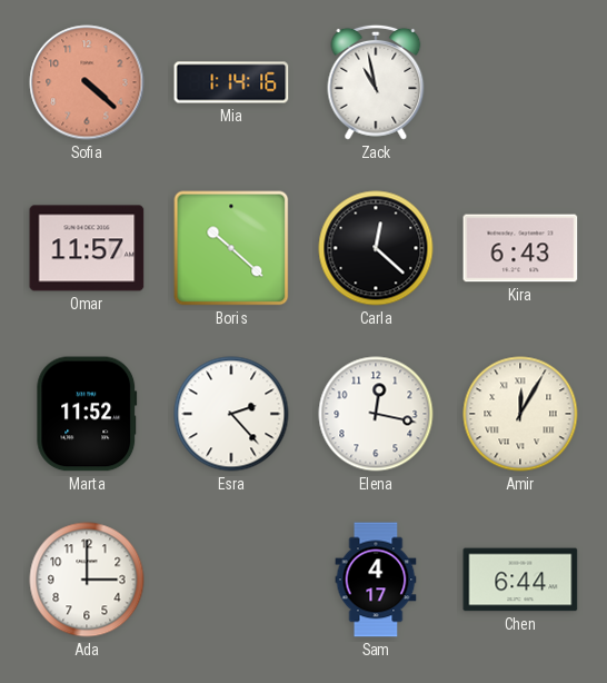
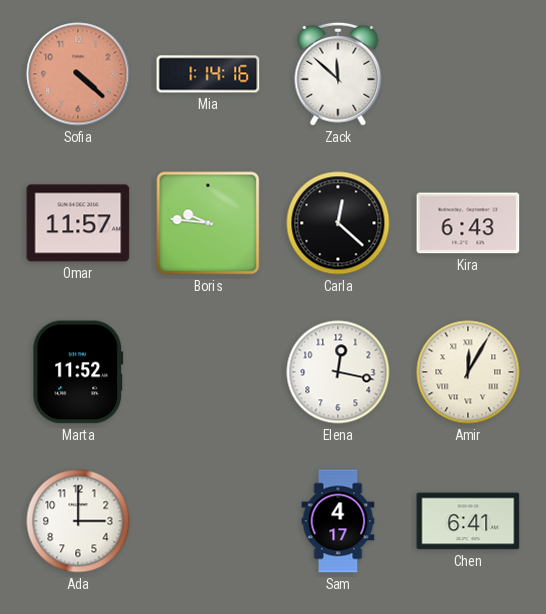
Zack: 10:58 -> 11:52 (338, 74)
Boris: 10:22 -> 9:46 (208, 223)
Esra: 2:23 -> none (231, 414)
Chen: 6:44 -> 6:41 (468, 521)
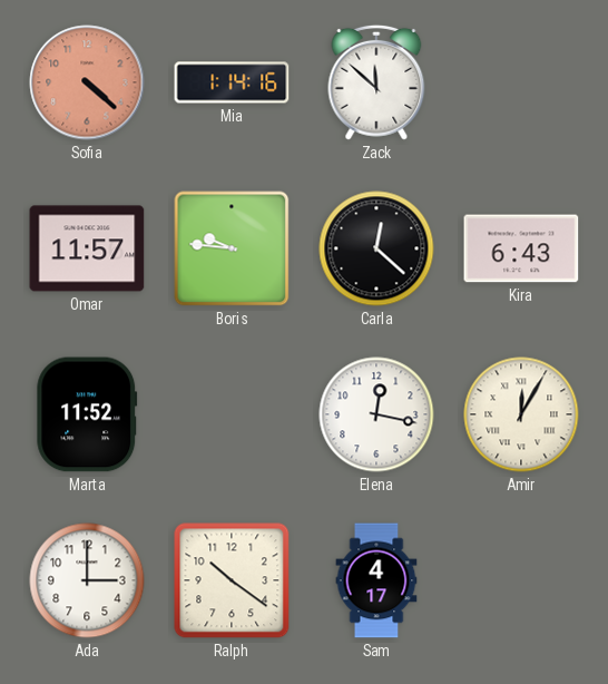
Ralph: none -> 10:21 (232, 580)
Chen: 6:41 -> none (468, 521)
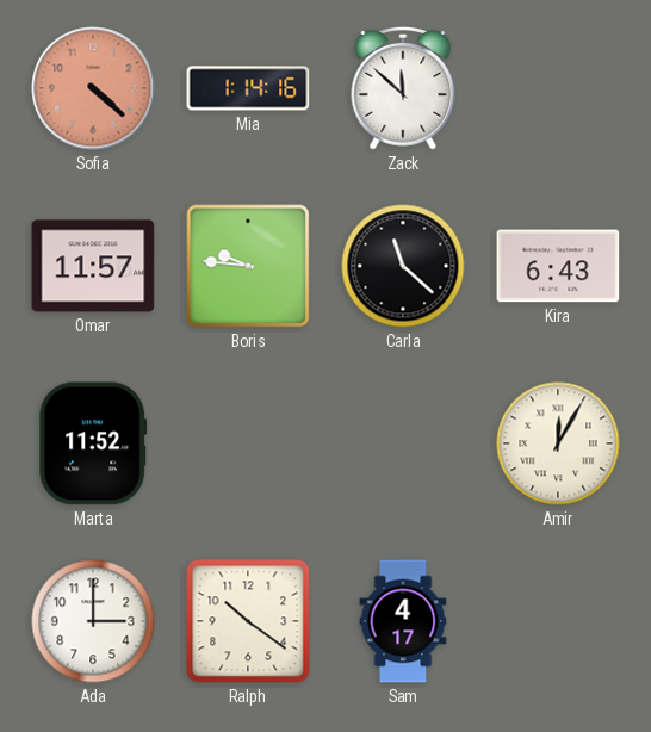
Carla: 12:22 -> 11:22 (403, 266)
Elena: 12:17 -> none (376, 414)
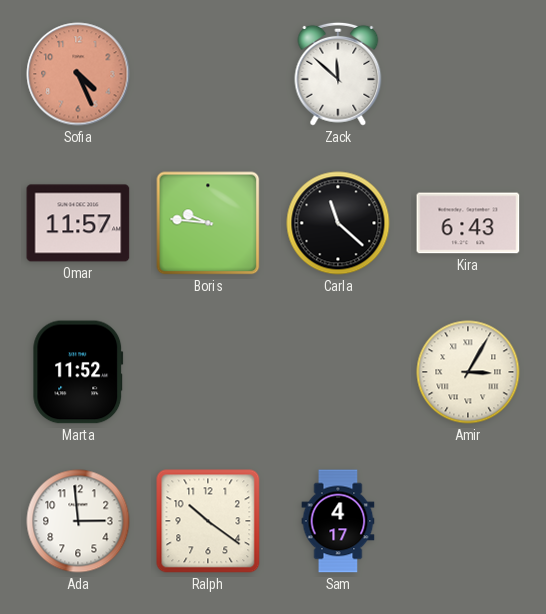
Sofia: 4:22 -> 4:26 (78, 74)
Mia: 1:14 -> none (248, 88)
Amir: 12:05 -> 3:05 (468, 372)
Ada: 3:00 -> 2:59 (78, 521)
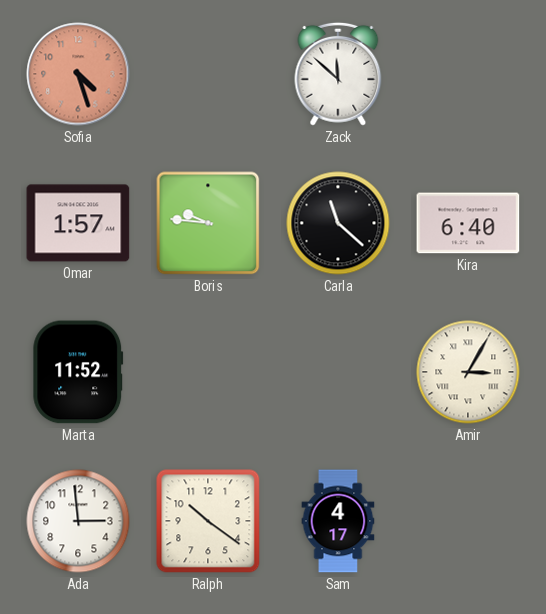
Sofia: 4:26 -> 4:27 (78, 74)
Omar: 11:57 -> 1:57 (78, 223)
Kira: 6:43 -> 6:40 (468, 223)
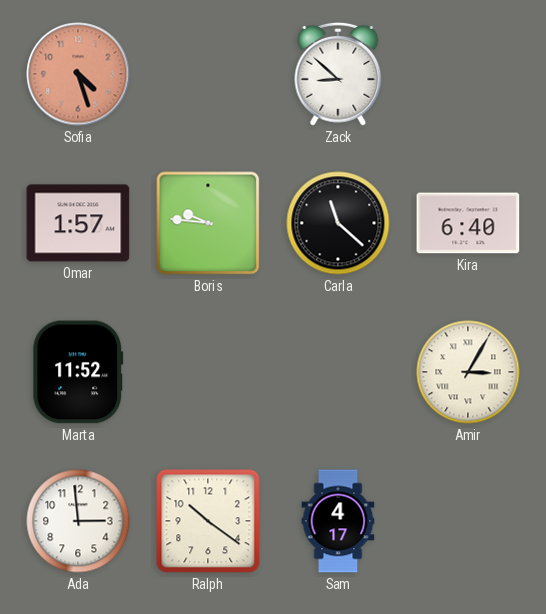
Zack: 11:52 -> 8:52 (338, 74)
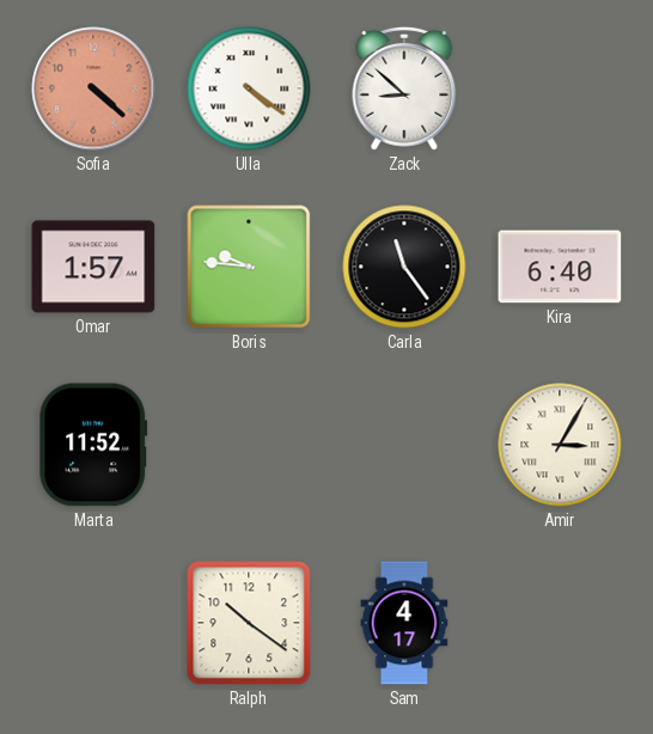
Sofia: 4:27 -> 4:22 (93, 88)
Ulla: none -> 4:21 (249, 88)
Carla: 11:22 -> 11:24 (404, 267)
Ada: 2:59 -> none (78, 521)
